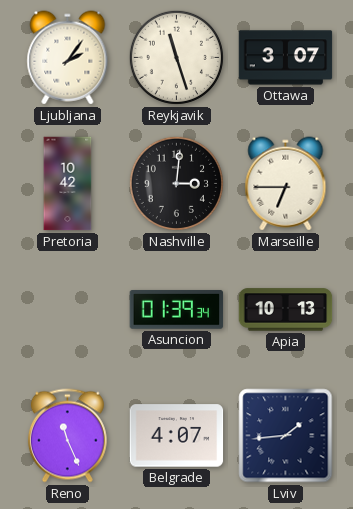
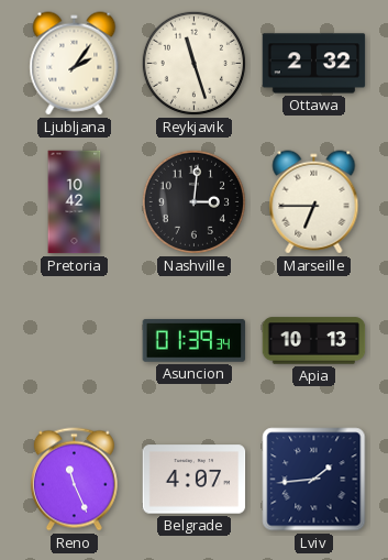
Ottawa: 3:07 -> 2:32 (314, 64)
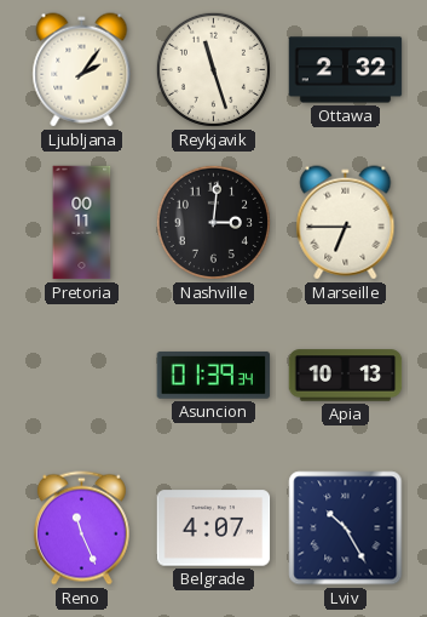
Pretoria: 10:42 -> 00:11 (82, 223)
Lviv: 1:44 -> 10:25 (346, 529)
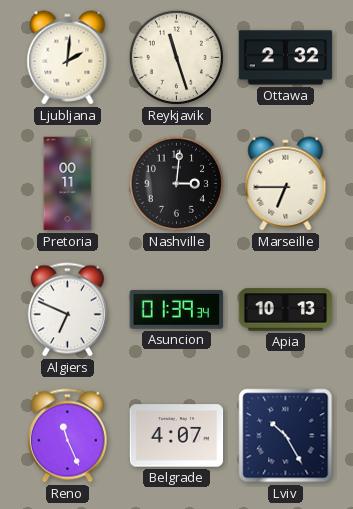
Ljubljana: 2:06 -> 2:01 (68, 58)
Algiers: none -> 6:49 (67, 310)
